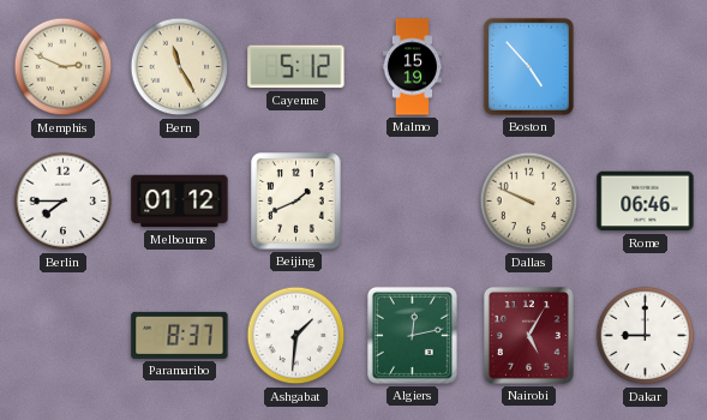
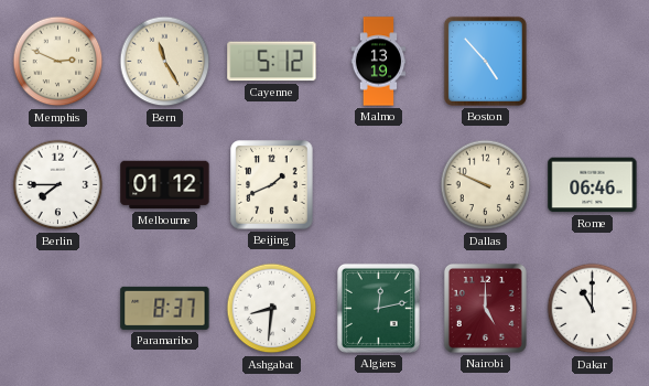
Malmo: 15:19 -> 13:19 (379, 62)
Ashgabat: 1:31 -> 8:31 (272, 309)
Nairobi: 5:05 -> 5:00 (485, 308)
Dakar: 9:00 -> 11:00 (593, 309)
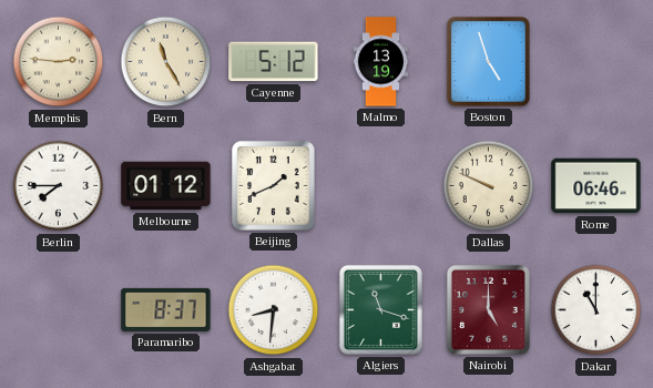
Memphis: 2:49 -> 2:46 (59, 62)
Boston: 4:53 -> 4:57 (488, 61)
Algiers: 12:13 -> 11:18 (380, 309)
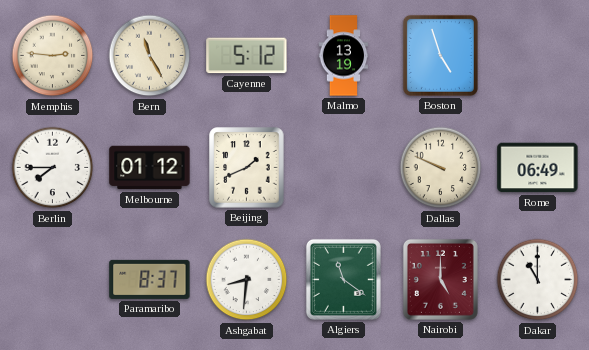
Rome: 06:46 -> 06:49 (538, 168)
Algiers: 11:18 -> 11:21 (343, 279)
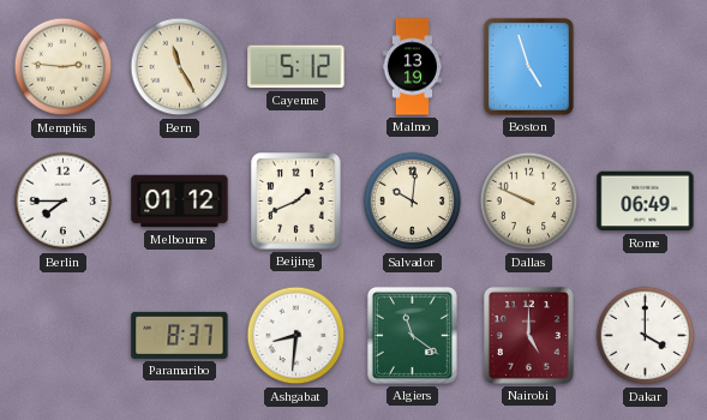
Salvador: none -> 10:01 (413, 202)
Dakar: 11:00 -> 4:00 (646, 336)
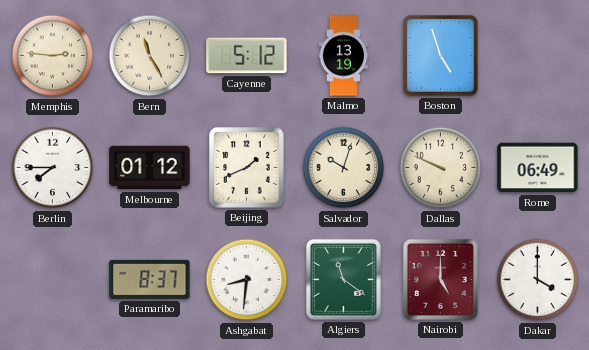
Salvador: 10:01 -> 10:03 (344, 168)
